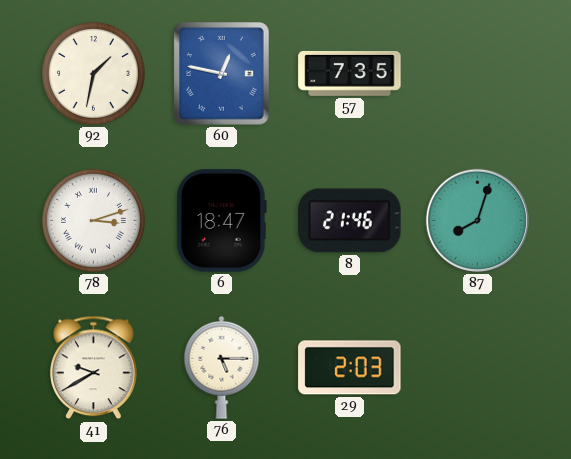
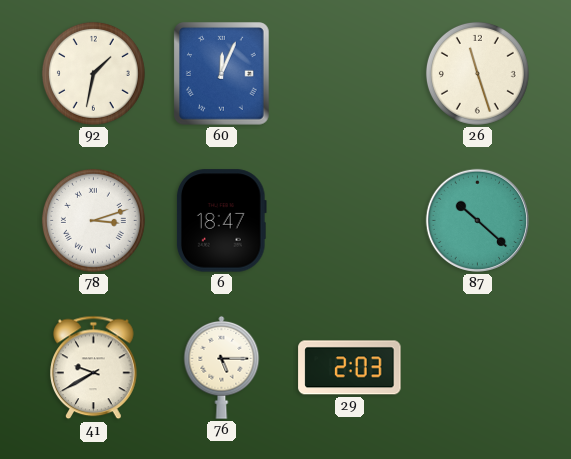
60: 12:47 -> 12:04 (222, 74)
57: 7:35 -> none (350, 73)
26: none -> 11:27 (477, 73)
8: 21:46 -> none (350, 221)
87: 8:03 -> 10:22 (477, 220)
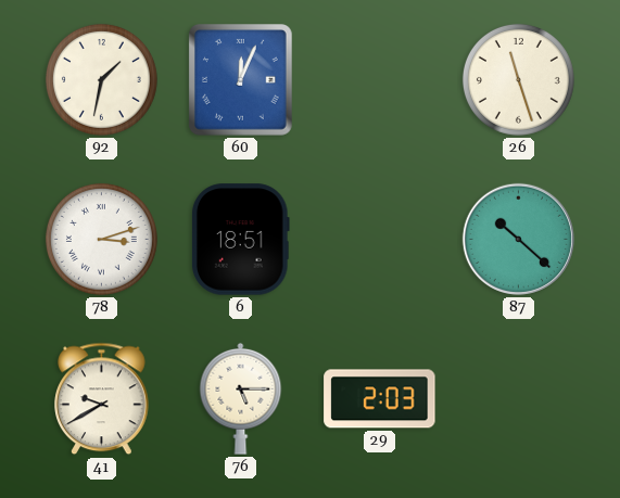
6: 18:47 -> 18:51 (240, 240)
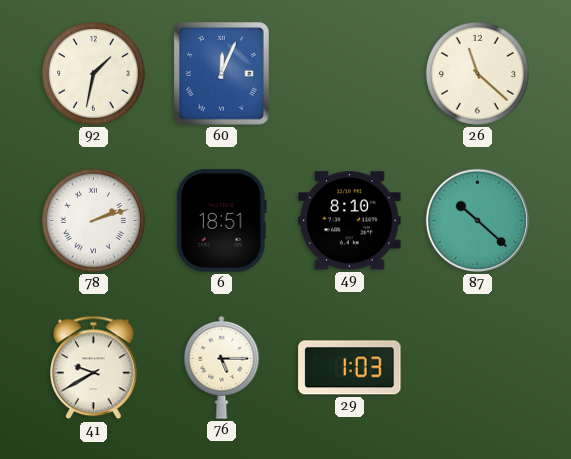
26: 11:27 -> 11:22 (477, 73)
78: 3:12 -> 2:12 (93, 220)
49: none -> 8:10 (350, 221)
29: 2:03 -> 1:03 (350, 368)
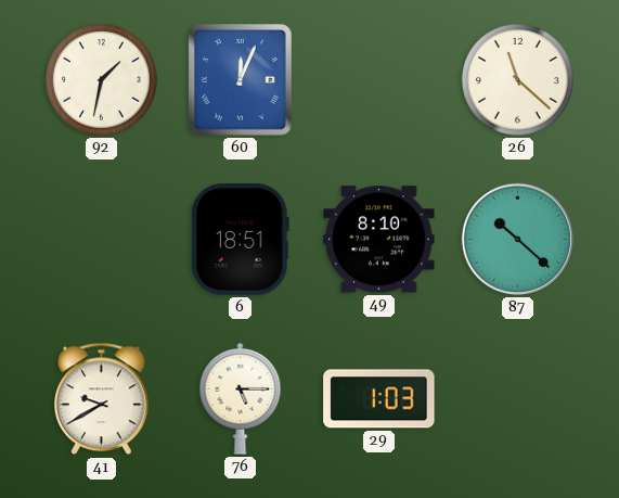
78: 2:12 -> none (93, 220)
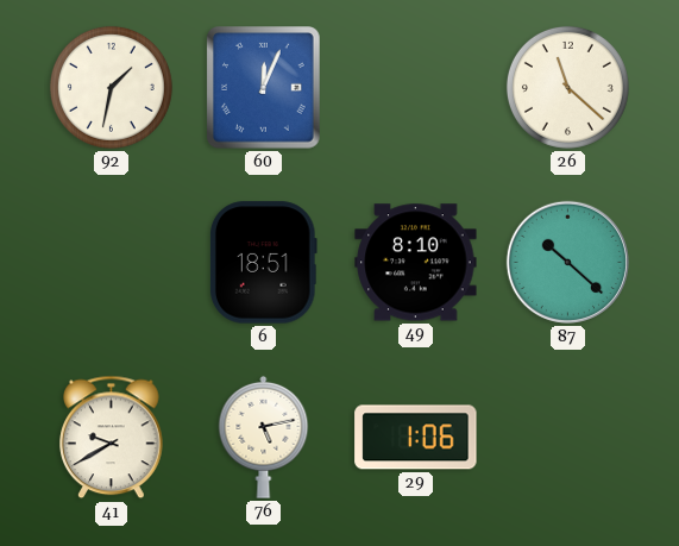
76: 5:15 -> 5:13 (264, 437)
29: 1:03 -> 1:06 (416, 438)
